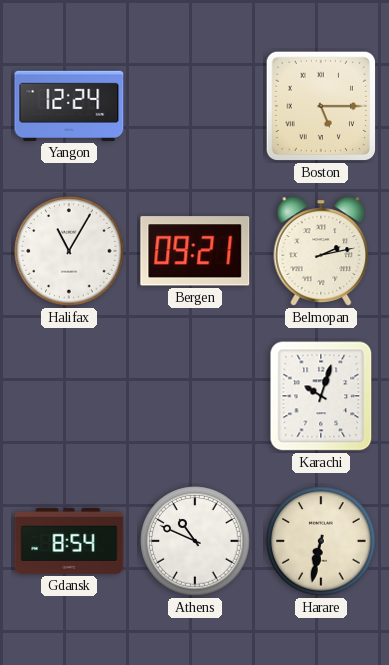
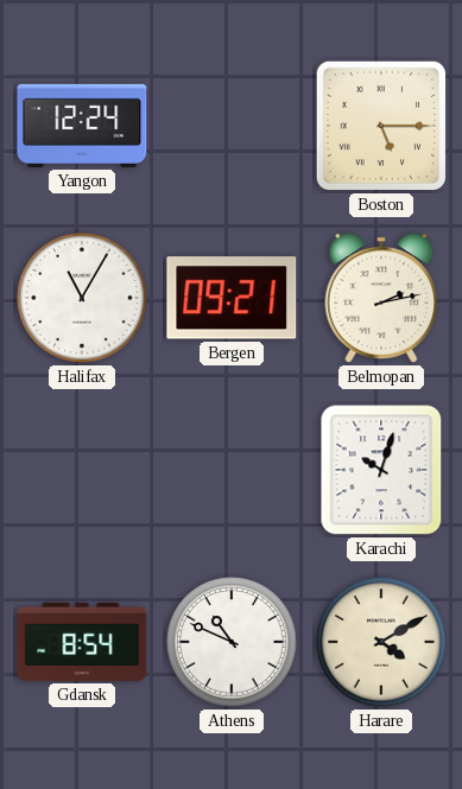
Harare: 6:32 -> 4:10 (381, 642)
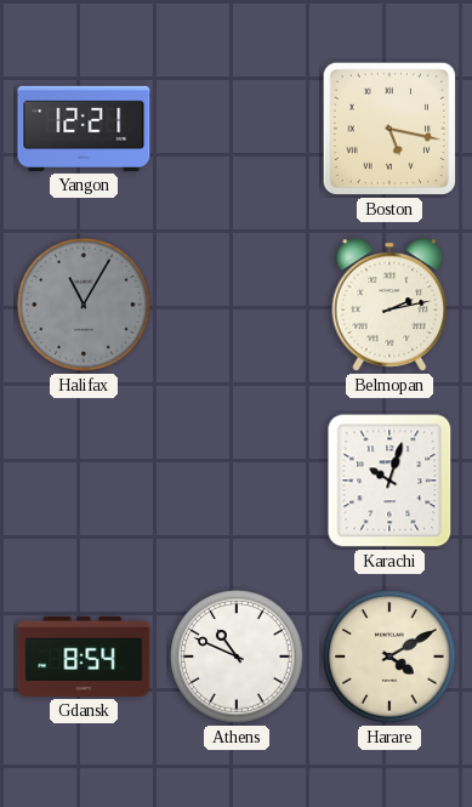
Yangon: 12:24 -> 12:21 (84, 129)
Boston: 5:15 -> 5:17 (389, 129)
Halifax dial: white -> grey (84, 305)
Bergen: 09:21 -> none (232, 298)
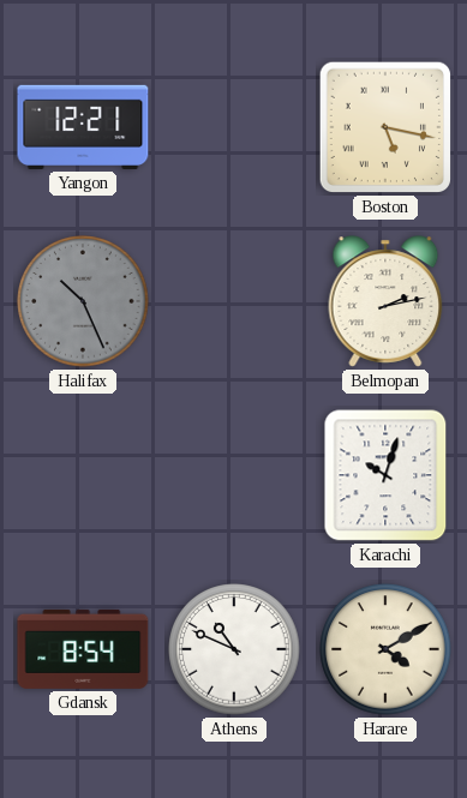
Halifax: 11:05 -> 10:26 (83, 301)
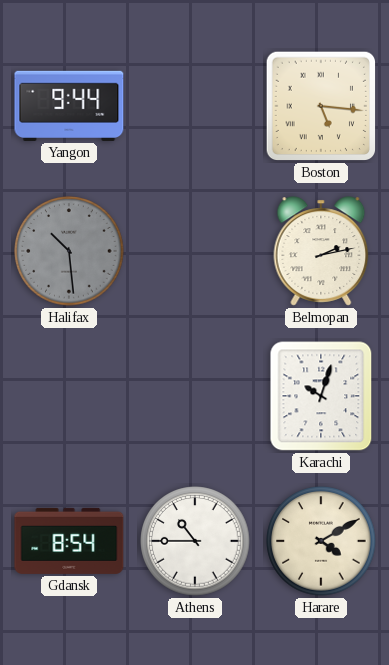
Yangon: 12:21 -> 9:44 (69, 106)
Boston: 5:17 -> 5:16 (321, 106)
Halifax: 10:26 -> 10:29 (69, 251)
Athens: 10:49 -> 10:45 (195, 541)
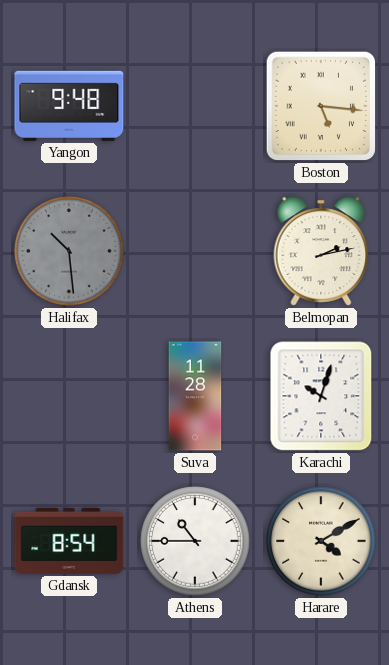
Yangon: 9:44 -> 9:48 (69, 106)
Suva: none -> 11:28 (195, 396)
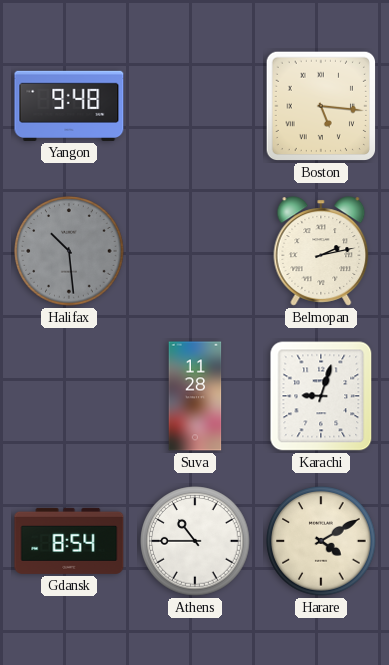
Karachi: 10:03 -> 9:03 (321, 396)
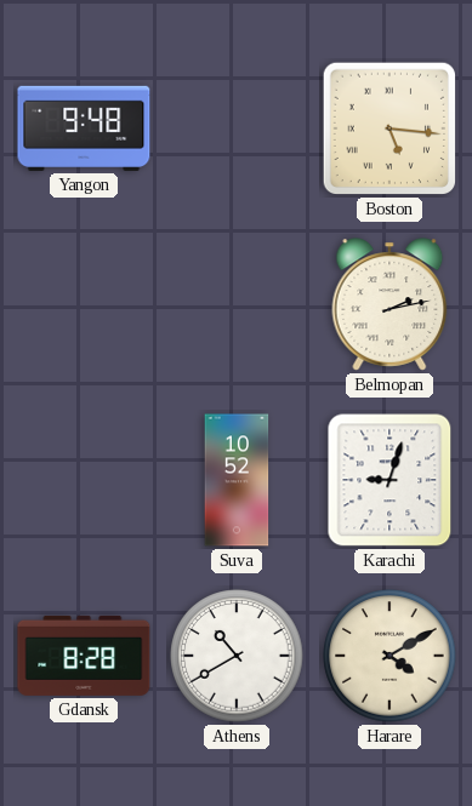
Halifax: 10:29 -> none (69, 251)
Suva: 11:28 -> 10:52 (237, 480)
Gdansk: 8:54 -> 8:28 (84, 656)
Athens: 10:45 -> 10:40 (237, 656)
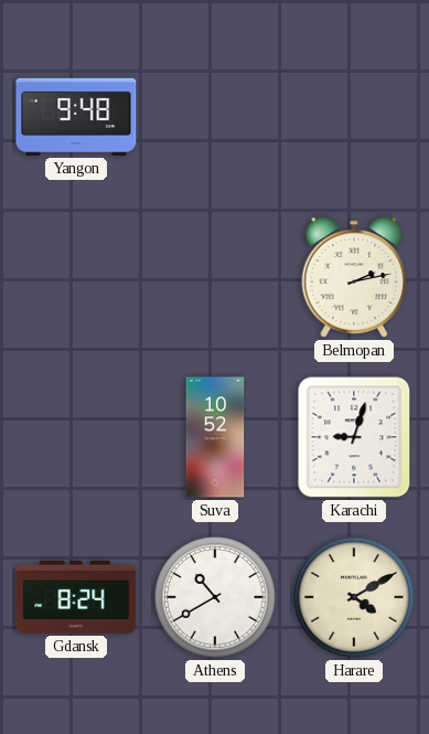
Boston: 5:16 -> none (389, 128)
Gdansk: 8:28 -> 8:24 (76, 597)
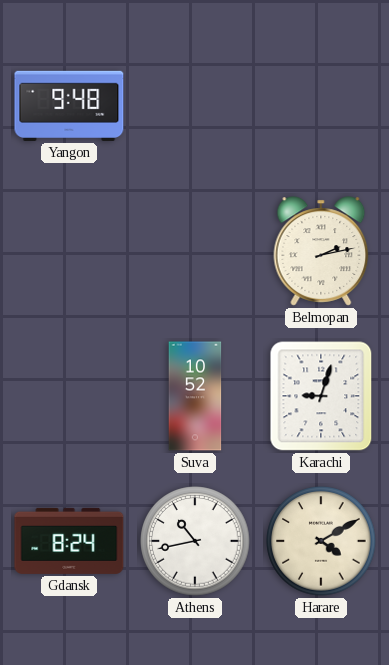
Athens: 10:40 -> 10:43 (195, 541)
